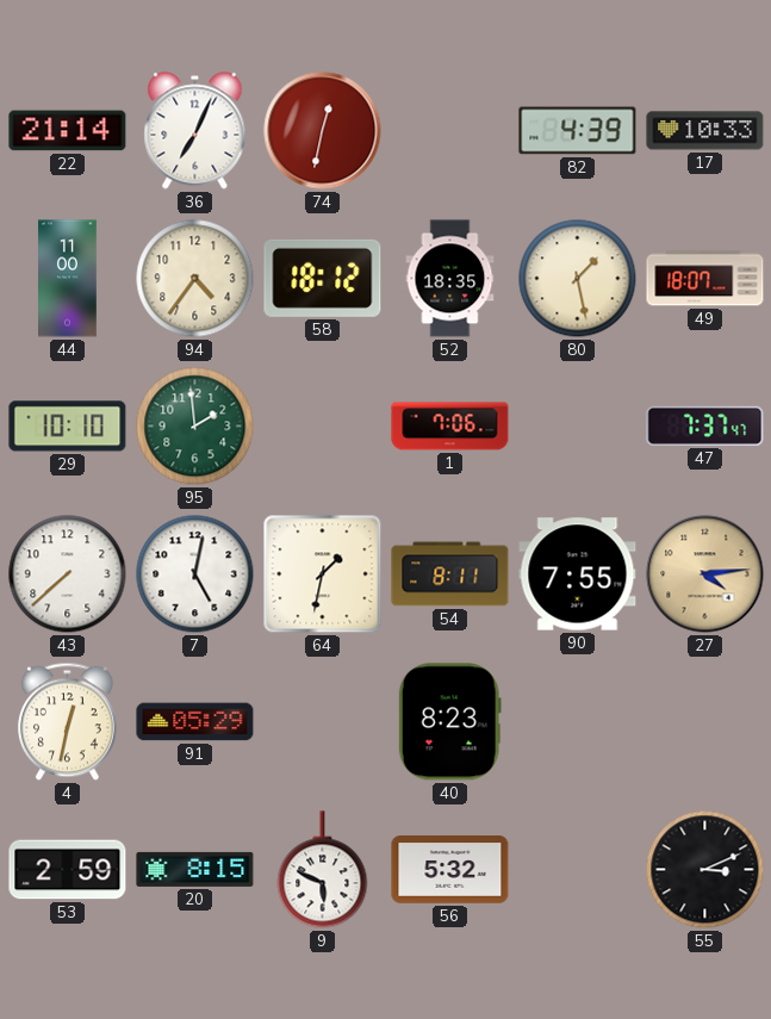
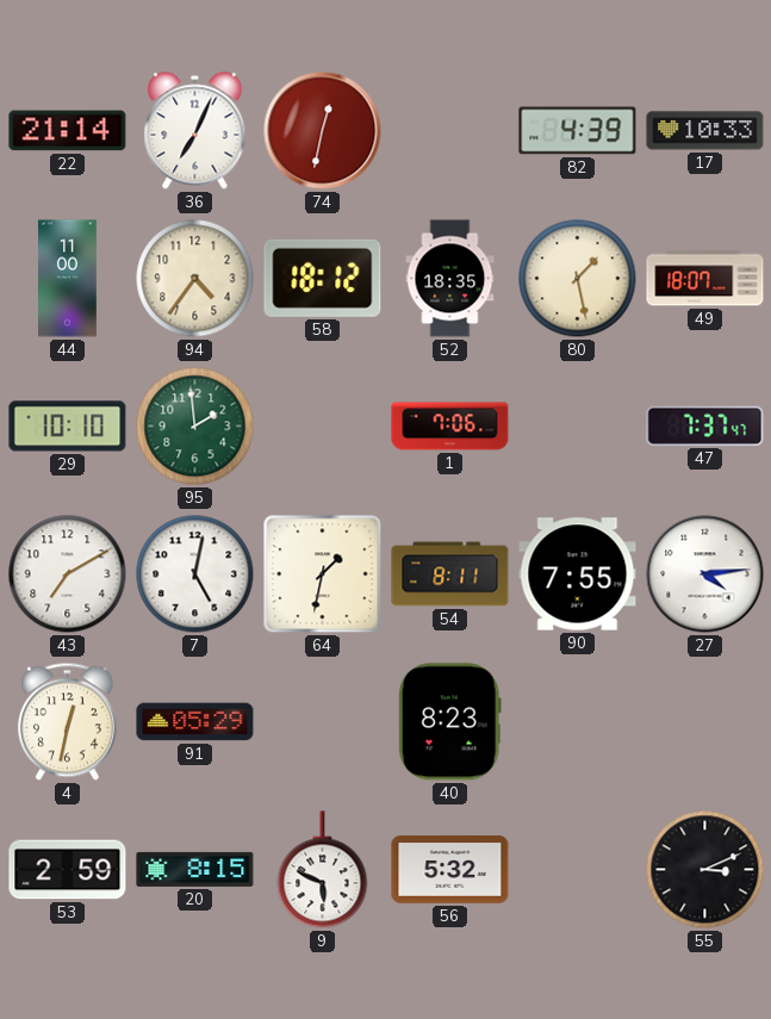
43: 7:38 -> 7:10 (68, 574)
27 dial: champagne -> white (705, 574)
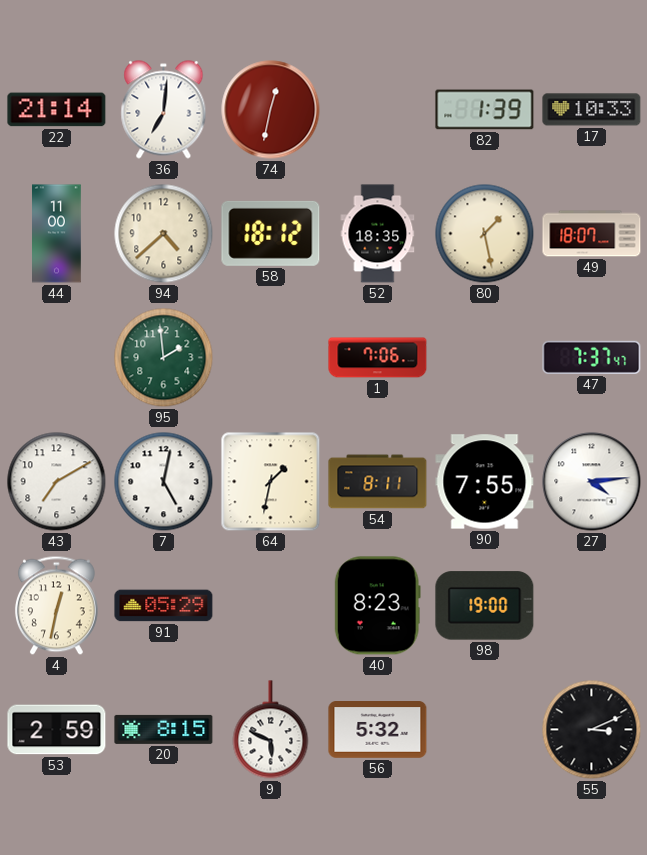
36: 7:04 -> 7:01 (164, 110)
82: 4:39 -> 1:39 (485, 110)
94: 4:36 -> 4:38 (164, 234)
29: 10:10 -> none (68, 427)
98: none -> 19:00 (485, 606)
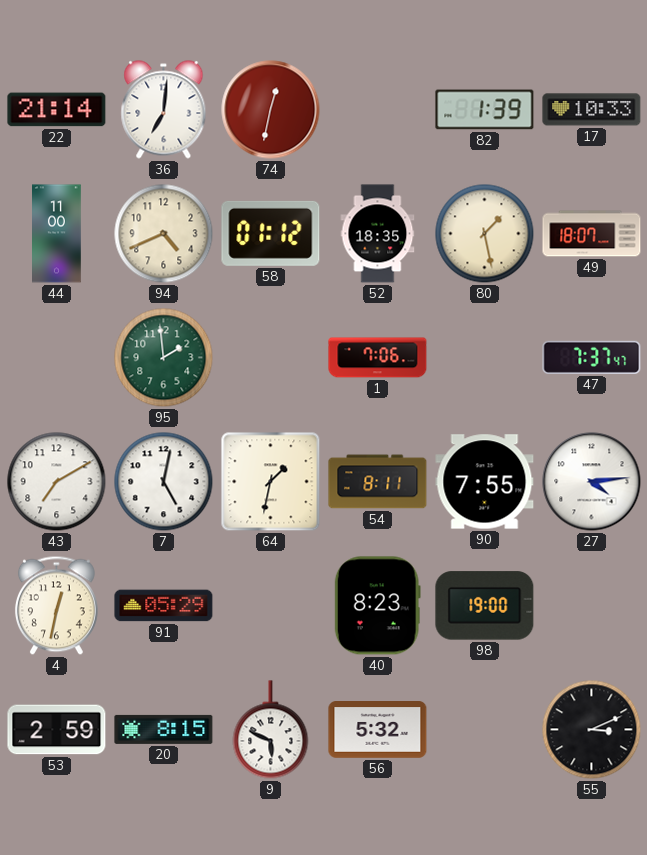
94: 4:38 -> 4:41 (164, 234)
58: 18:12 -> 01:12 (271, 233)
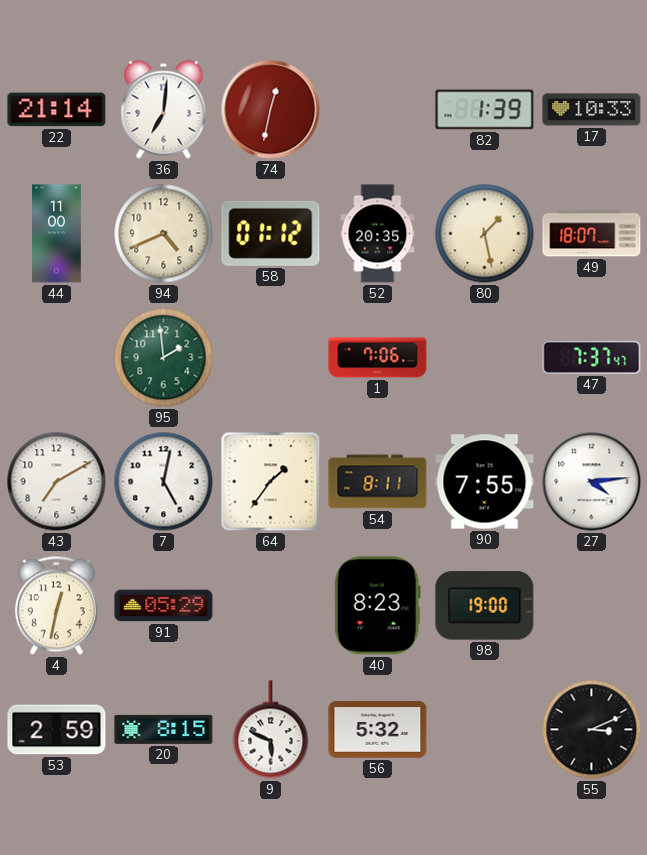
52: 18:35 -> 20:35 (378, 234)
64: 1:32 -> 1:36 (271, 482)
